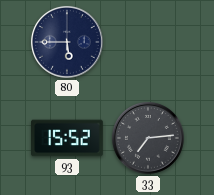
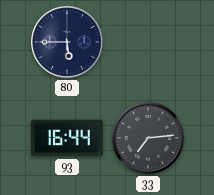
93: 15:52 -> 16:44 (68, 138)
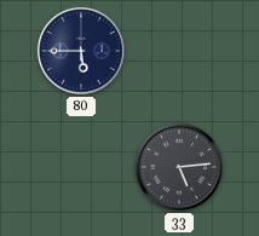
93: 16:44 -> none (68, 138)
33: 7:14 -> 5:14 (179, 167)
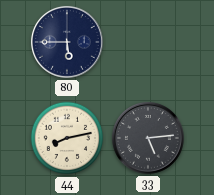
44: none -> 8:13 (67, 138)
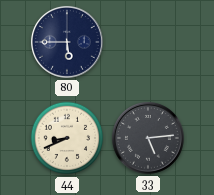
44: 8:13 -> 8:41 (67, 138)
